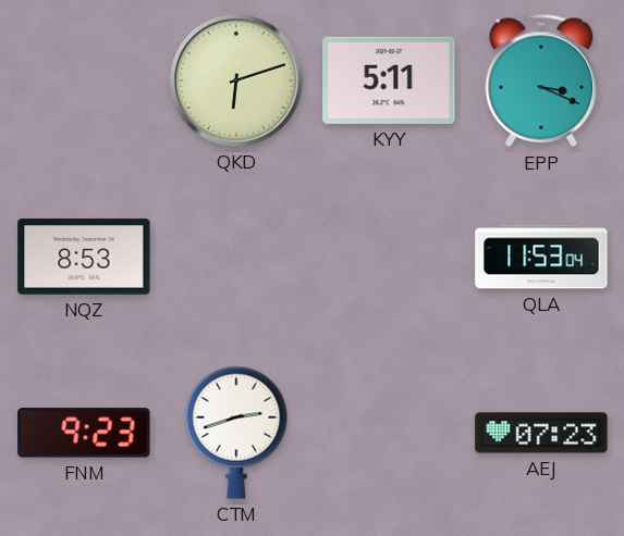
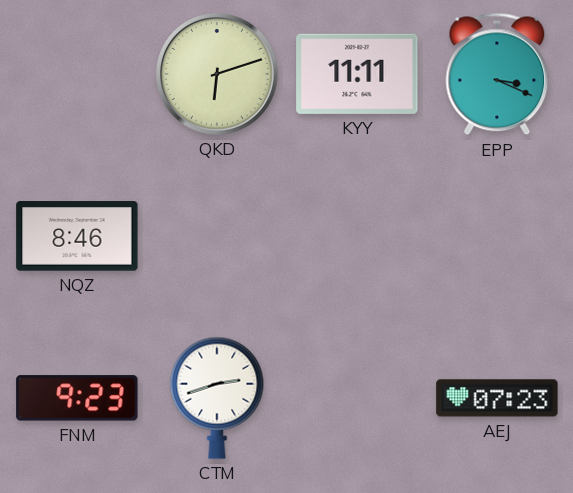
KYY: 5:11 -> 11:11 (357, 74)
NQZ: 8:53 -> 8:46 (77, 236)
QLA: 11:53 -> none (541, 257)
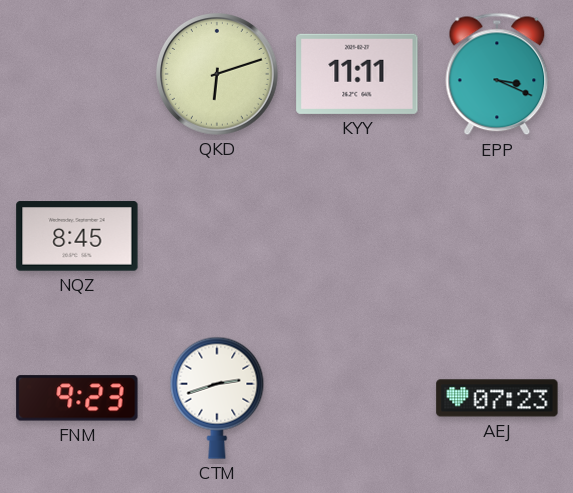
NQZ: 8:46 -> 8:45 (77, 236)
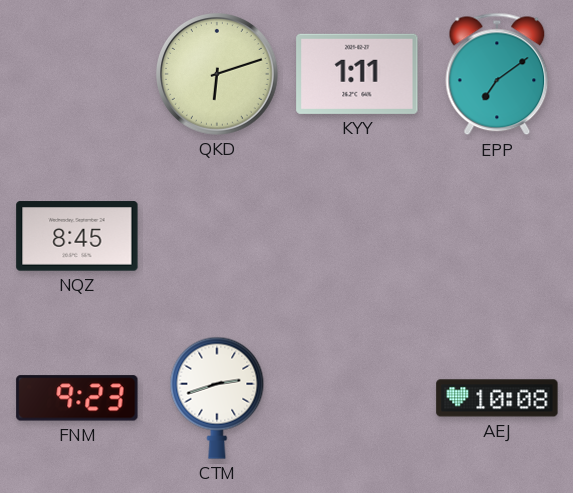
KYY: 11:11 -> 1:11 (357, 74)
EPP: 3:19 -> 7:09 (497, 74)
AEJ: 07:23 -> 10:08 (497, 398)
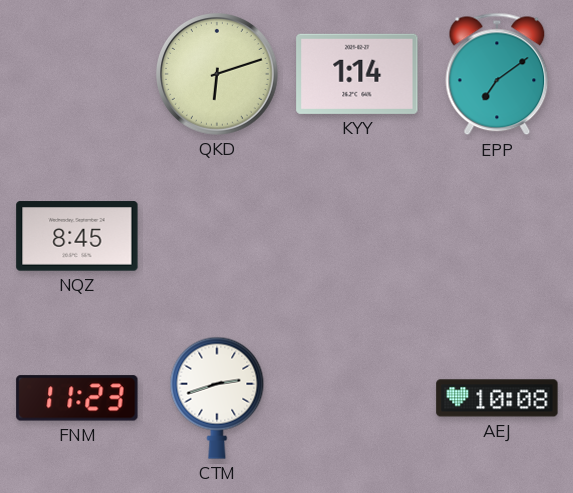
KYY: 1:11 -> 1:14 (357, 74)
FNM: 9:23 -> 11:23 (77, 398)
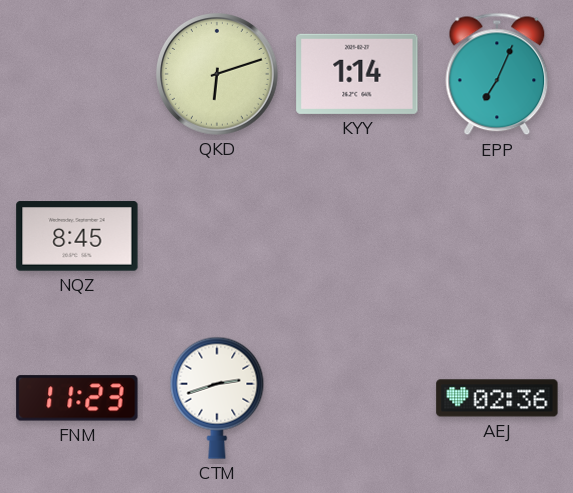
EPP: 7:09 -> 7:04 (497, 74)
AEJ: 10:08 -> 02:36 (497, 398)
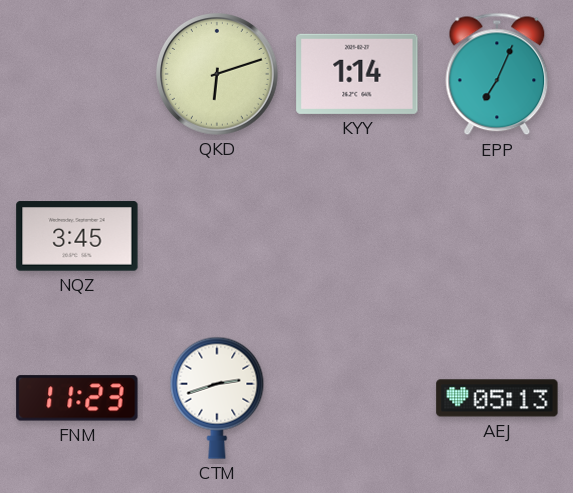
NQZ: 8:45 -> 3:45 (77, 236)
AEJ: 02:36 -> 05:13 (497, 398)
